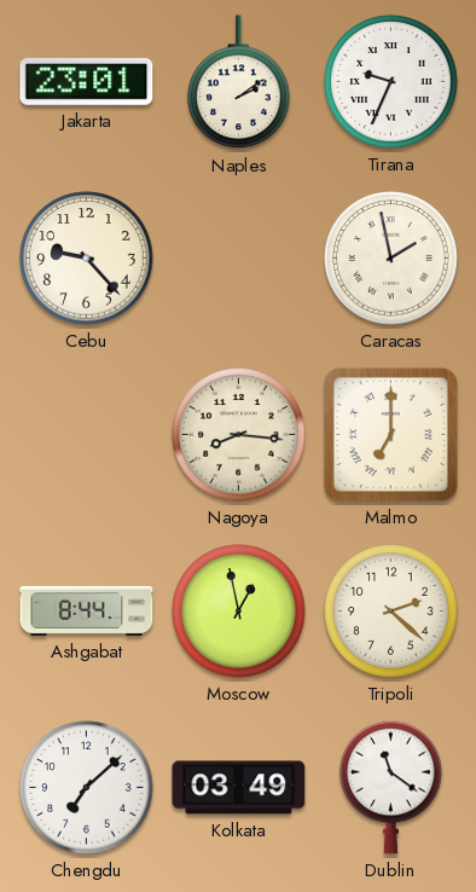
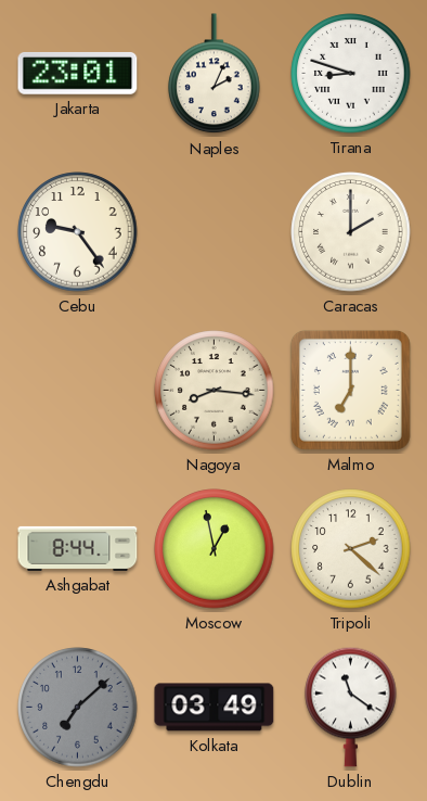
Naples: 2:09 -> 2:04 (215, 74)
Tirana: 9:34 -> 8:48 (351, 74)
Cebu: 9:23 -> 9:24 (78, 232)
Caracas: 1:58 -> 2:00 (351, 232)
Chengdu dial: white -> grey (78, 708)
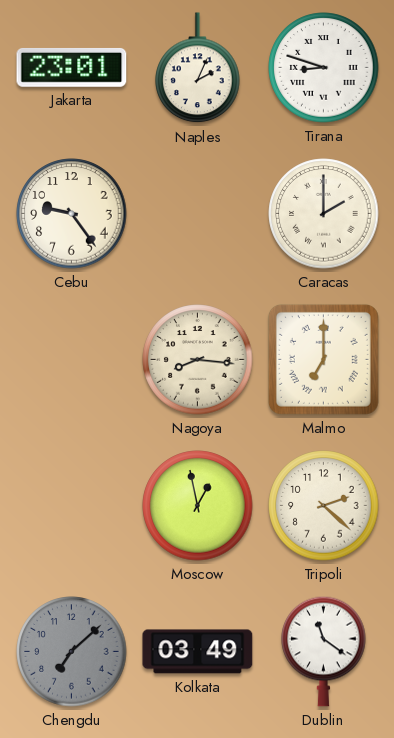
Ashgabat: 8:44 -> none (78, 548)
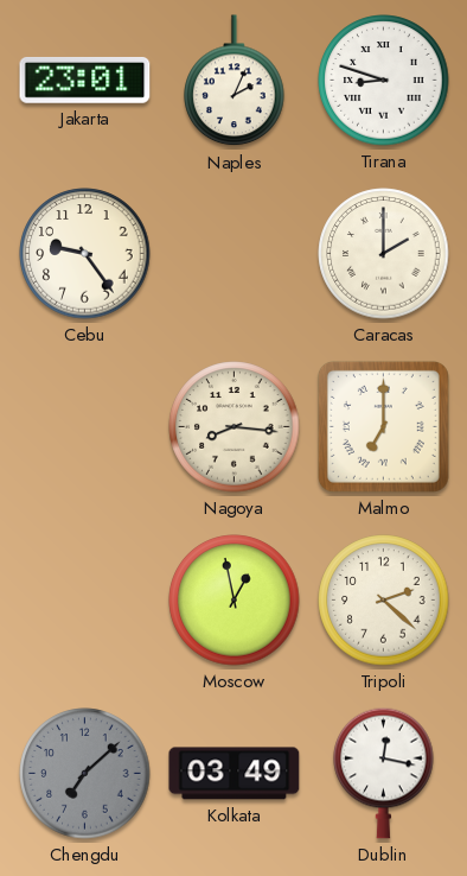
Dublin: 11:21 -> 12:17 (384, 773)
